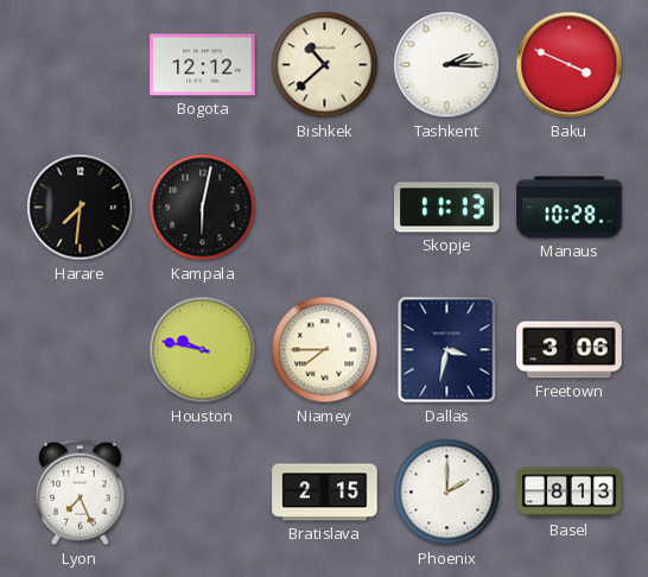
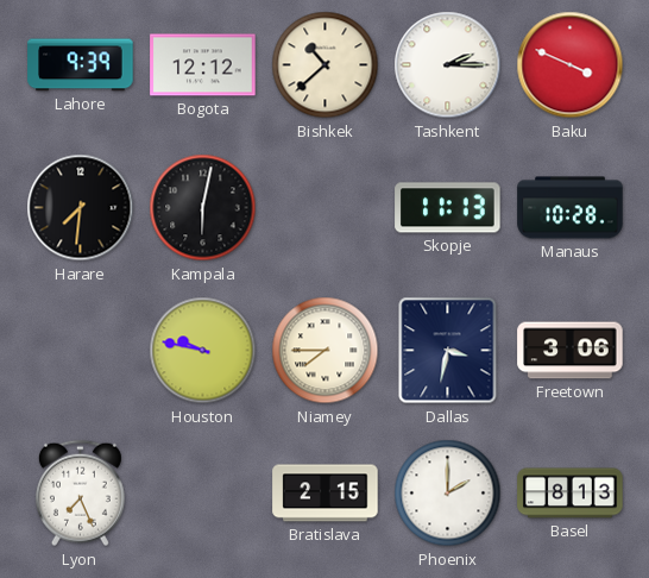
Lahore: none -> 9:39 (81, 65)
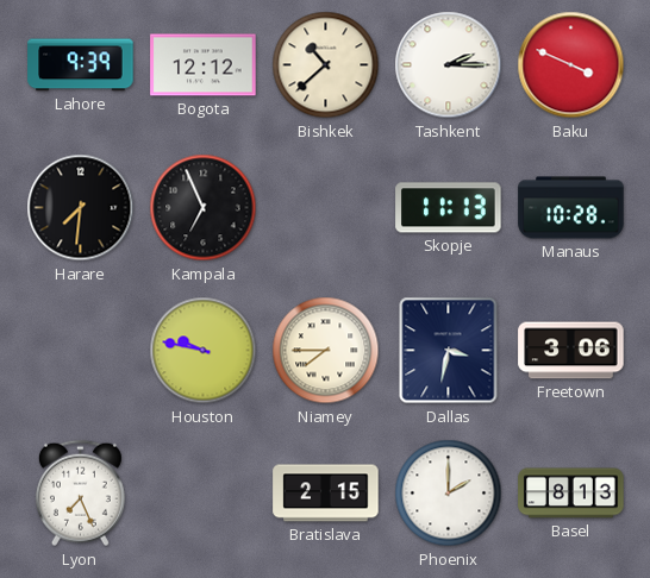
Kampala: 6:02 -> 6:56 (204, 208)
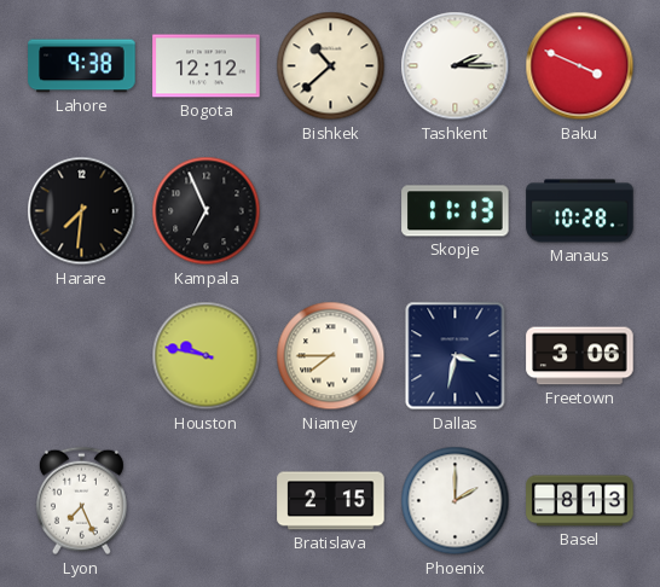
Lahore: 9:39 -> 9:38 (82, 66)
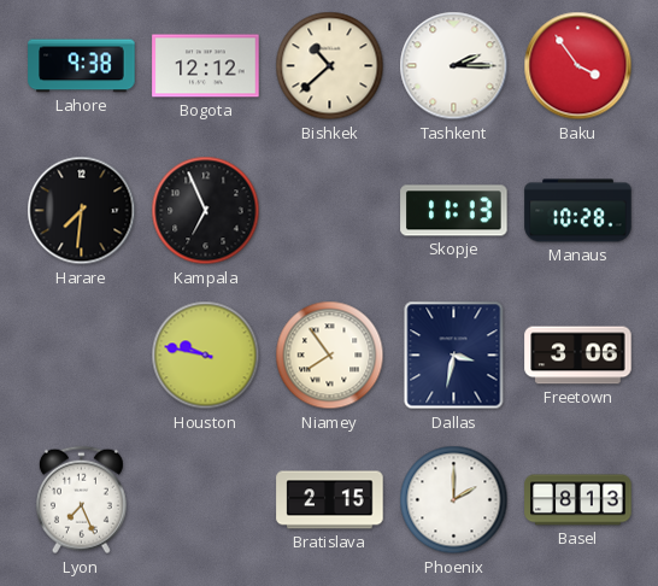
Baku: 3:49 -> 3:54 (578, 66)
Niamey: 7:45 -> 7:54 (330, 356)
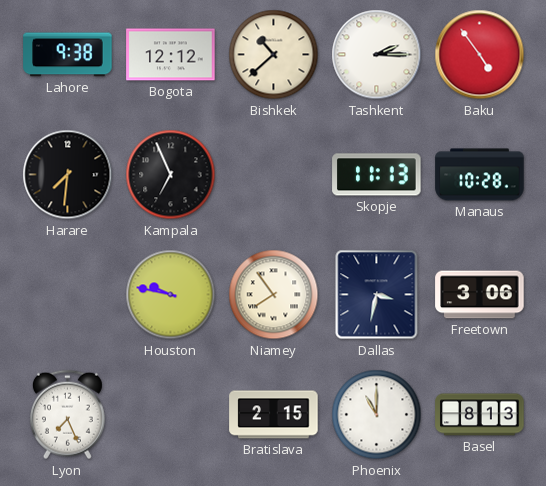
Baku: 3:54 -> 4:54 (480, 55)
Phoenix: 2:00 -> 11:00 (377, 415)
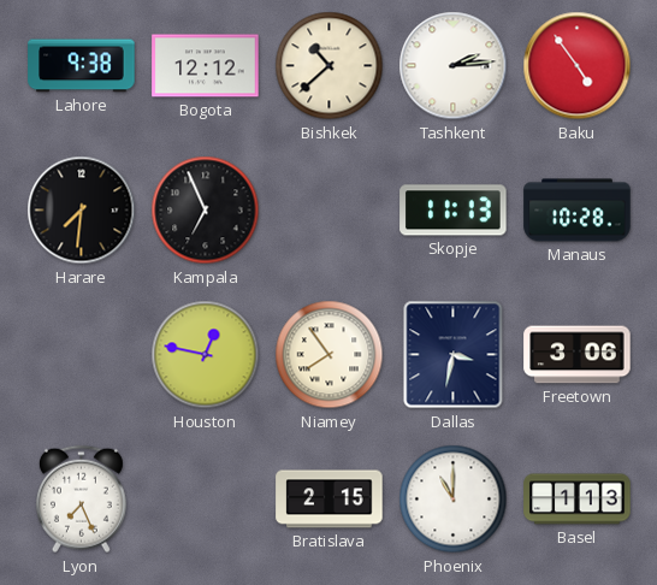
Tashkent: 2:15 -> 2:14 (454, 66)
Houston: 9:47 -> 12:47 (206, 355)
Basel: 8:13 -> 1:13 (578, 500)
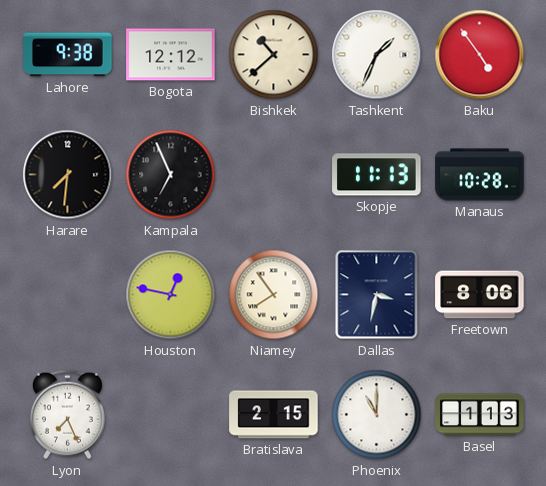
Tashkent: 2:14 -> 1:34 (377, 55)
Freetown: 3:06 -> 8:06 (480, 295)
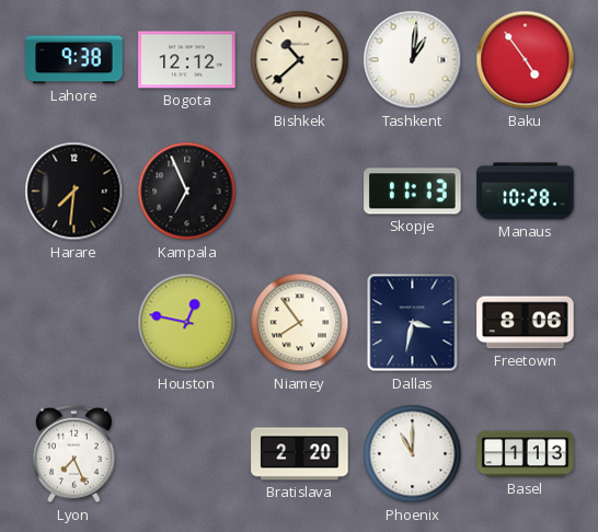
Tashkent: 1:34 -> 1:01 (413, 60)
Bratislava: 2:15 -> 2:20 (300, 454)
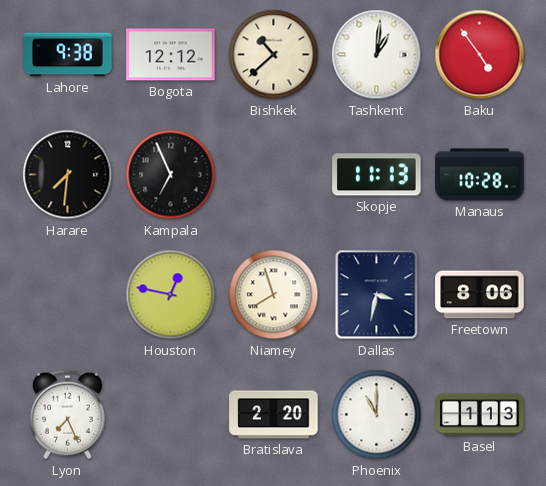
Niamey: 7:54 -> 7:57 (274, 295)
